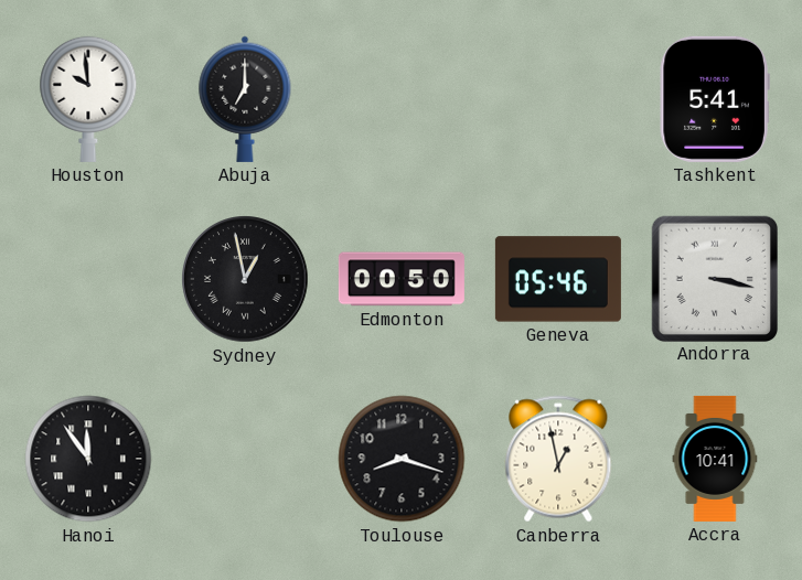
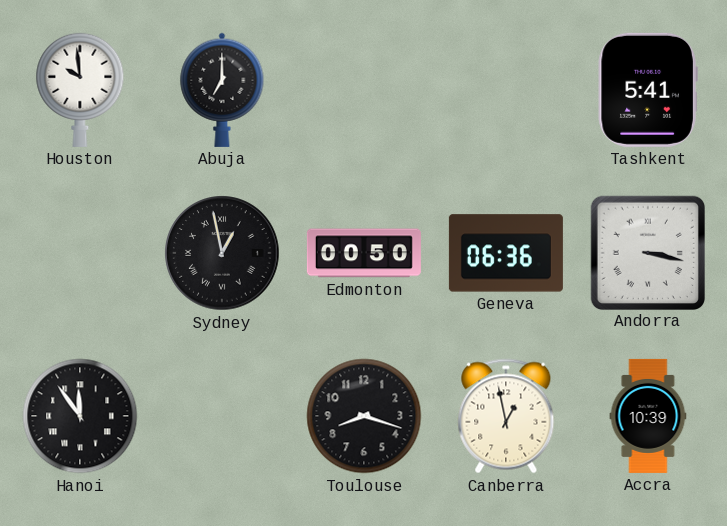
Geneva: 05:46 -> 06:36 (506, 253)
Accra: 10:41 -> 10:39 (648, 416)
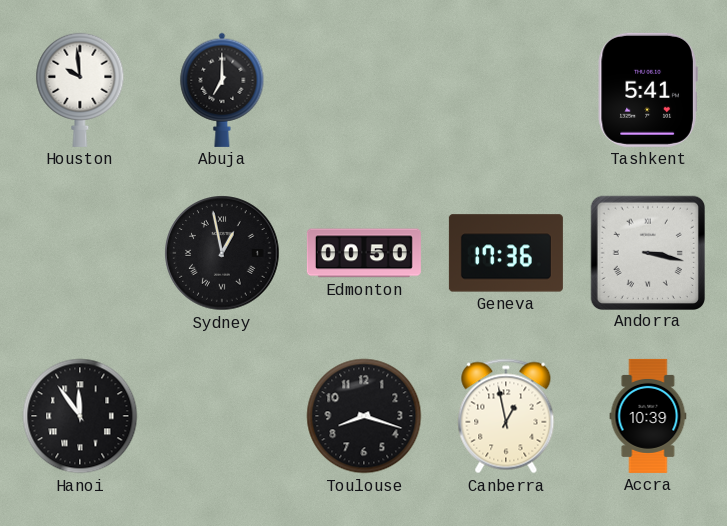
Geneva: 06:36 -> 17:36 (506, 253)
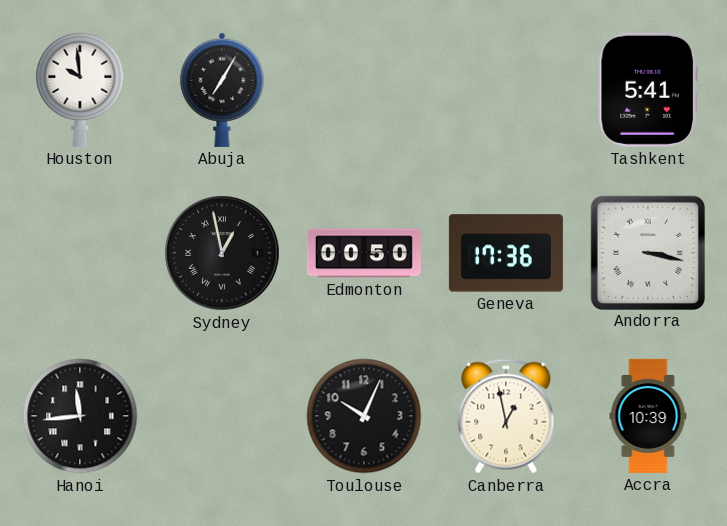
Abuja: 7:00 -> 7:05 (222, 90)
Hanoi: 11:54 -> 11:44 (80, 416)
Toulouse: 8:18 -> 10:04 (364, 416)
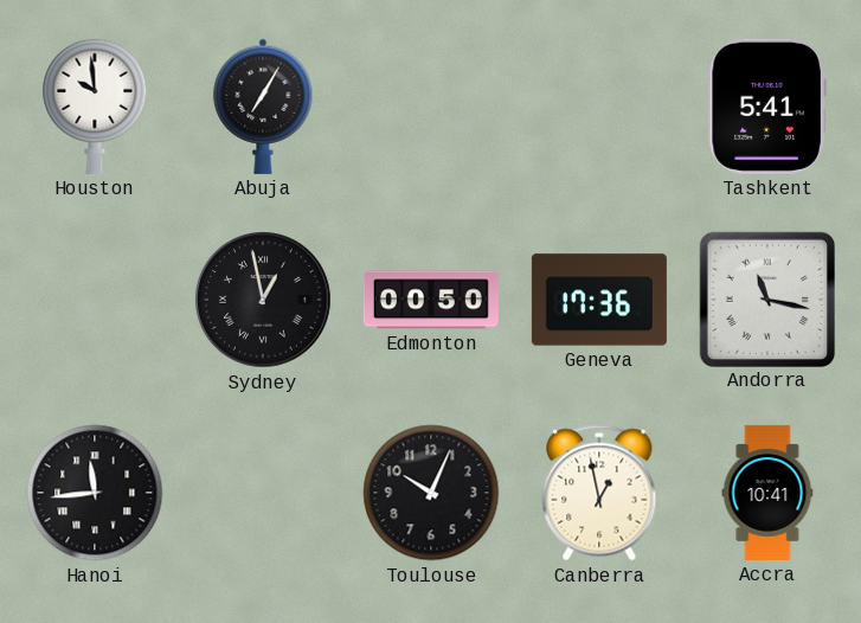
Andorra: 3:17 -> 11:17 (766, 298)
Accra: 10:39 -> 10:41 (767, 493)
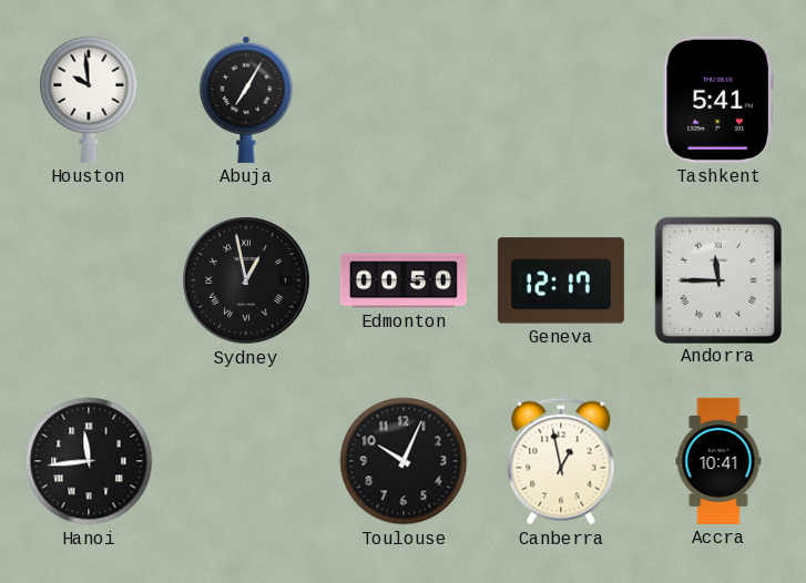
Geneva: 17:36 -> 12:17 (561, 280)
Andorra: 11:17 -> 11:45 (717, 279)
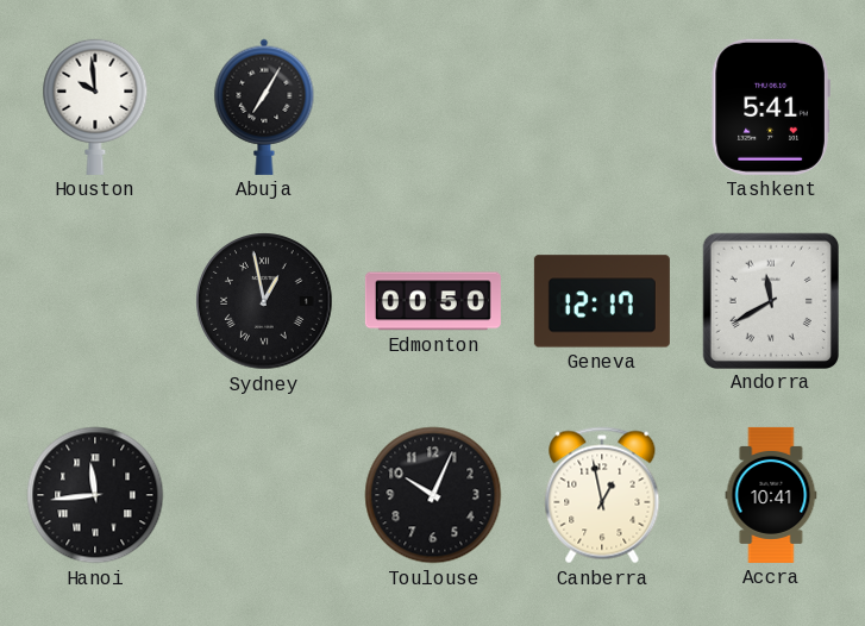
Andorra: 11:45 -> 11:40 (770, 300)
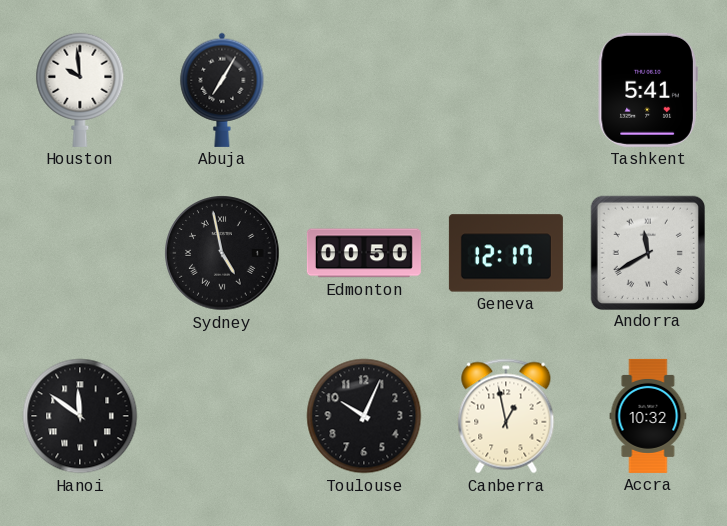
Sydney: 12:58 -> 4:58 (222, 253)
Hanoi: 11:44 -> 11:51 (80, 416)
Accra: 10:41 -> 10:32 (648, 416)
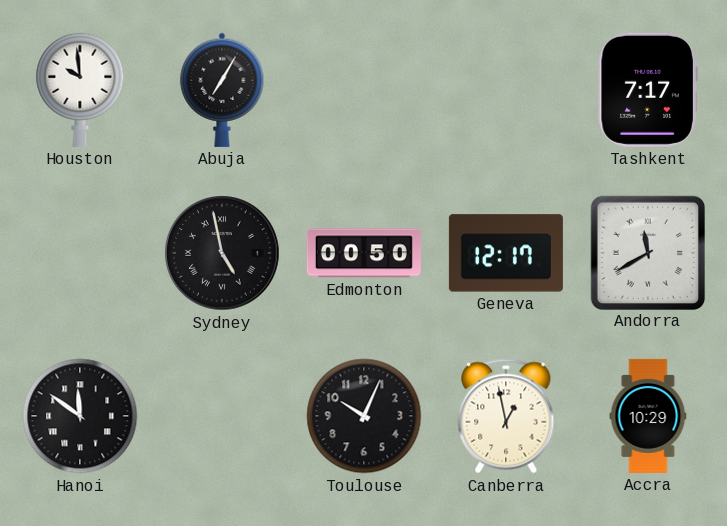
Tashkent: 5:41 -> 7:17 (648, 90)
Accra: 10:32 -> 10:29 (648, 416)
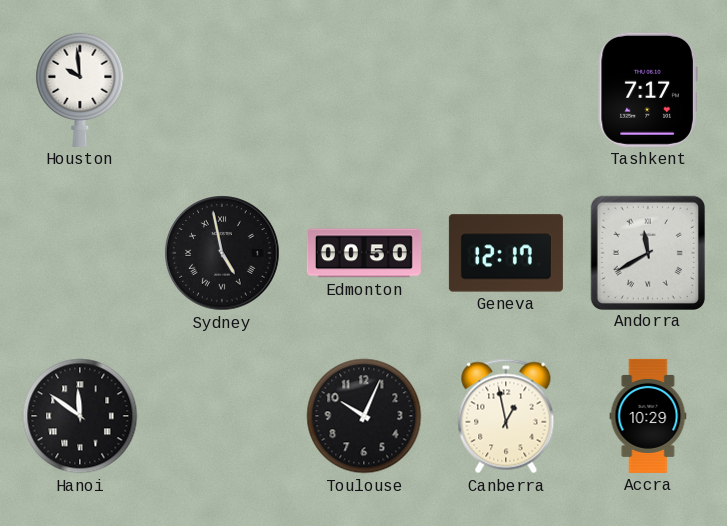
Abuja: 7:05 -> none (222, 90)
